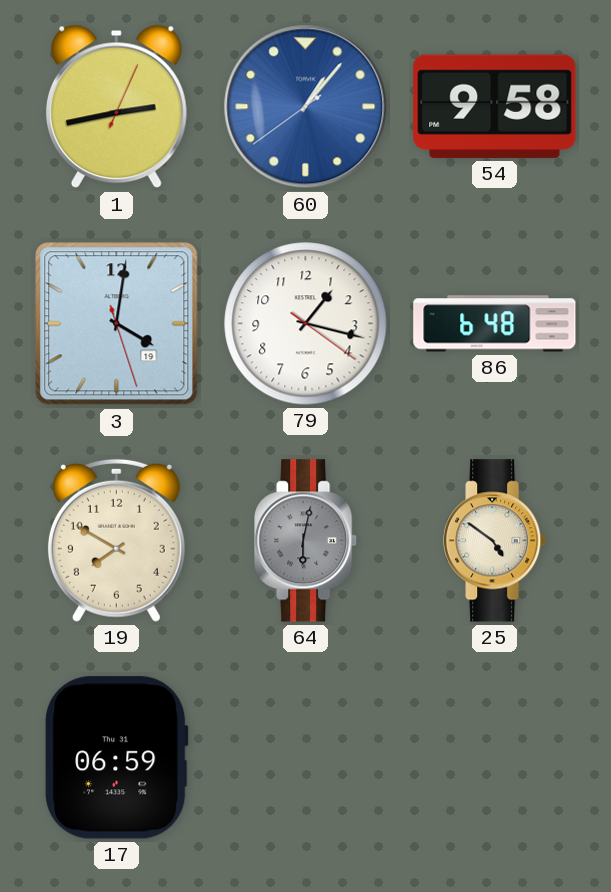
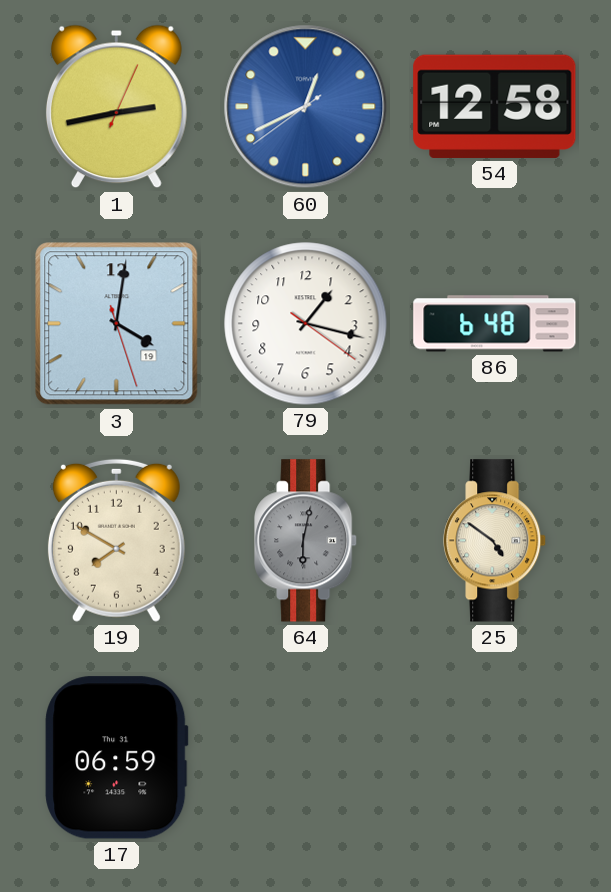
60: 1:06 -> 12:40 (306, 107)
54: 9:58 -> 12:58 (495, 106)
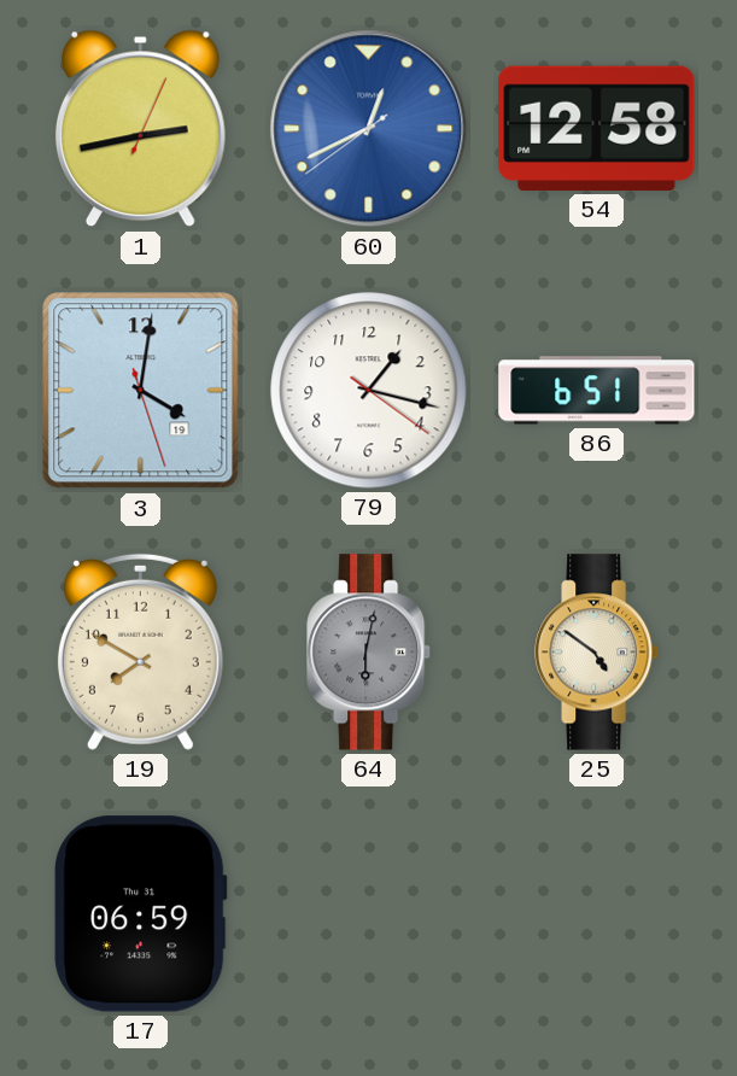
86: 6:48 -> 6:51 (597, 391)
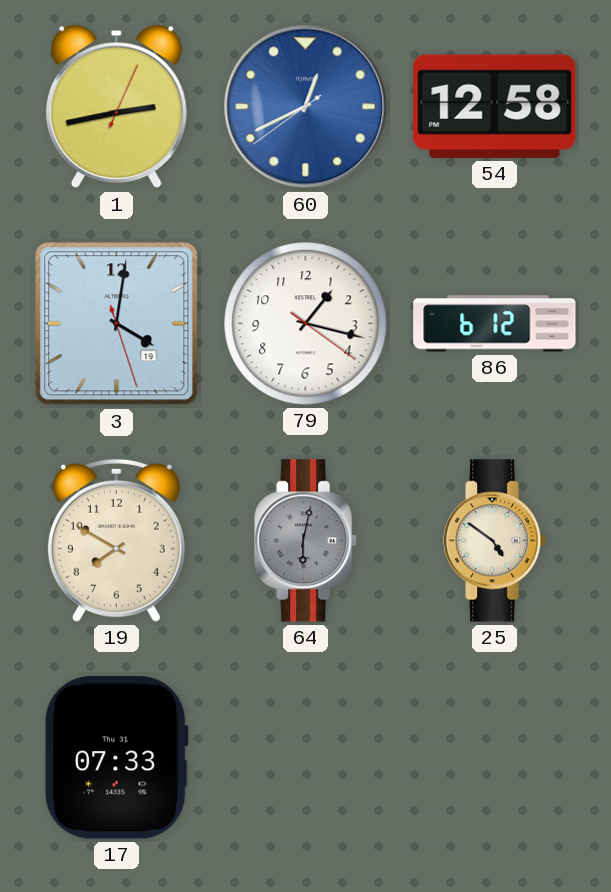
86: 6:51 -> 6:12 (495, 324)
17: 06:59 -> 07:33 (117, 758)
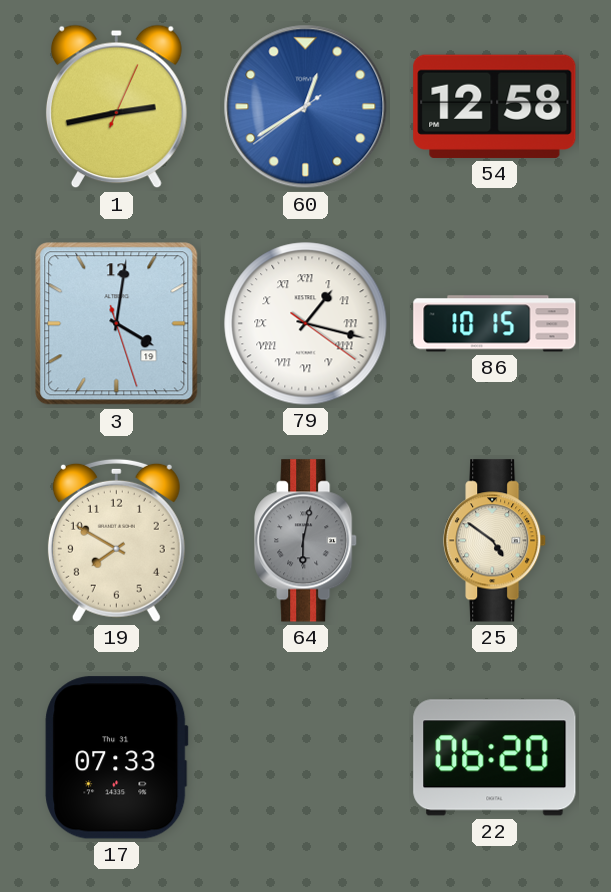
60: 12:40 -> 12:39 (306, 107)
79 numerals: Arabic -> Roman (306, 324)
86: 6:12 -> 10:15 (495, 324)
22: none -> 06:20 (495, 758)
